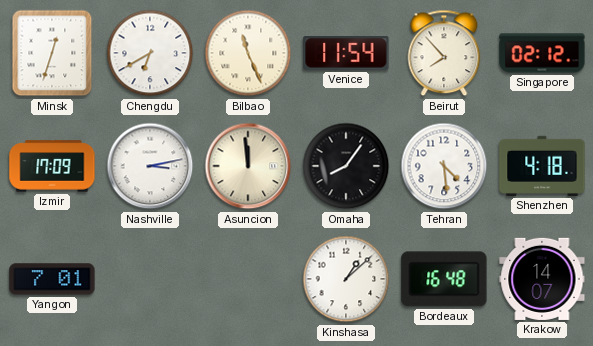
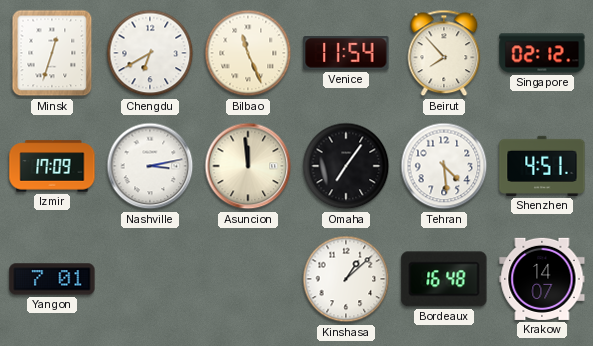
Omaha: 8:06 -> 7:06 (346, 166)
Shenzhen: 4:18 -> 4:51 (542, 166)
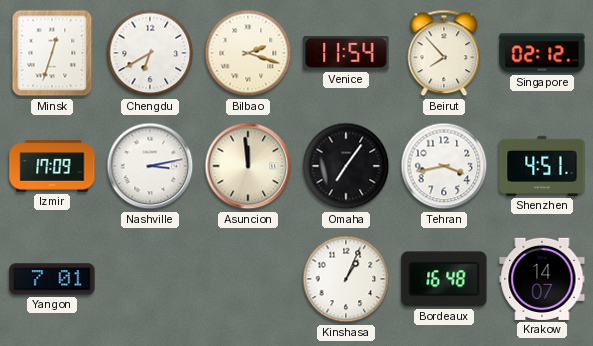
Bilbao: 11:26 -> 2:18 (248, 53)
Tehran: 4:29 -> 3:43 (444, 166)
Kinshasa: 1:08 -> 1:04 (346, 279)
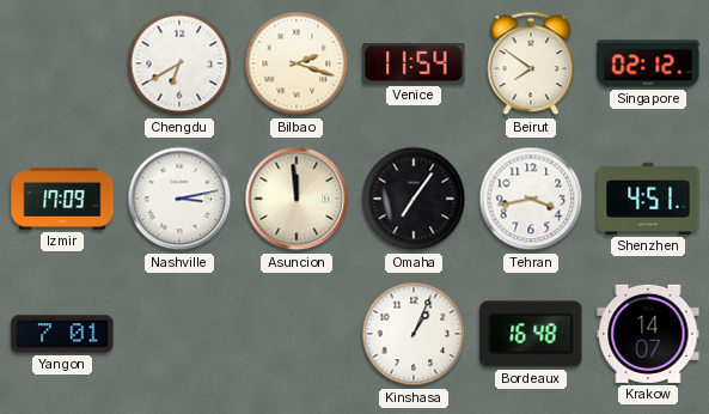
Minsk: 12:33 -> none (52, 53)
Beirut: 7:53 -> 7:51 (531, 63)
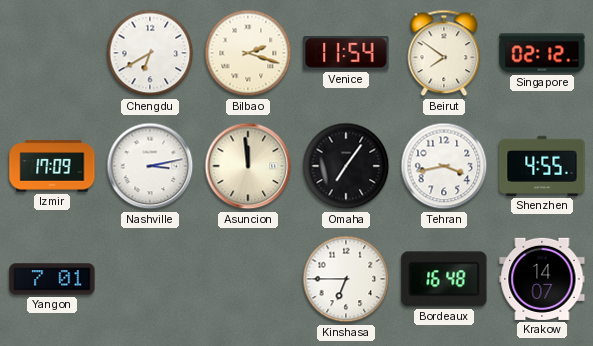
Shenzhen: 4:51 -> 4:55 (542, 166)
Kinshasa: 1:04 -> 6:45 (346, 279)
